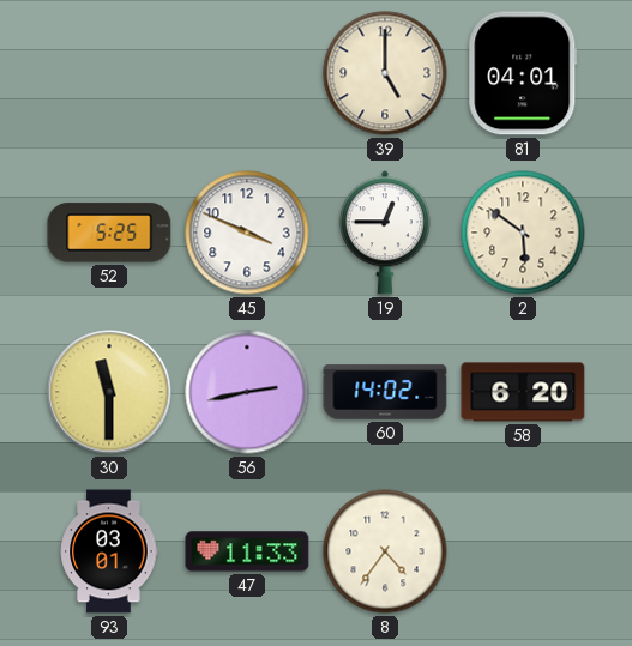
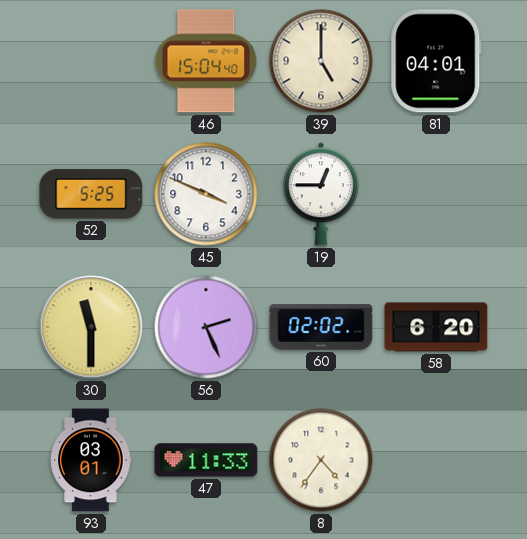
46: none -> 15:04 (206, 61)
2: 5:51 -> none (523, 233)
56: 2:43 -> 2:26 (206, 327)
60: 14:02 -> 02:02 (321, 327)
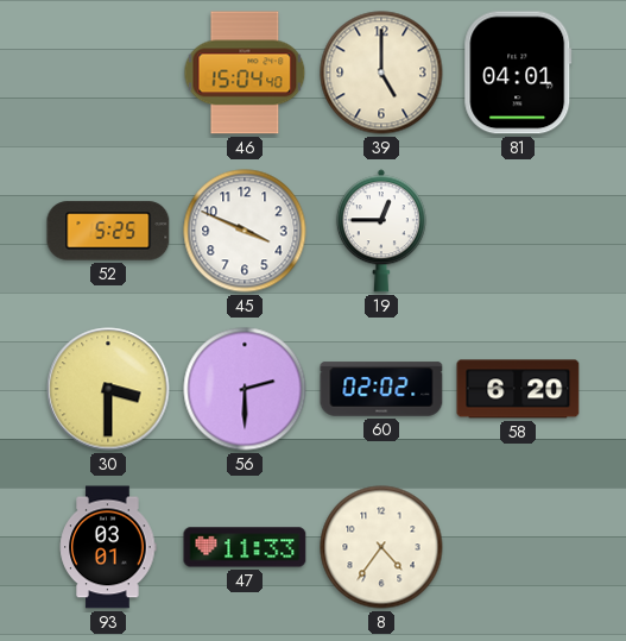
30: 11:30 -> 3:30 (108, 389)
56: 2:26 -> 2:30 (245, 389)
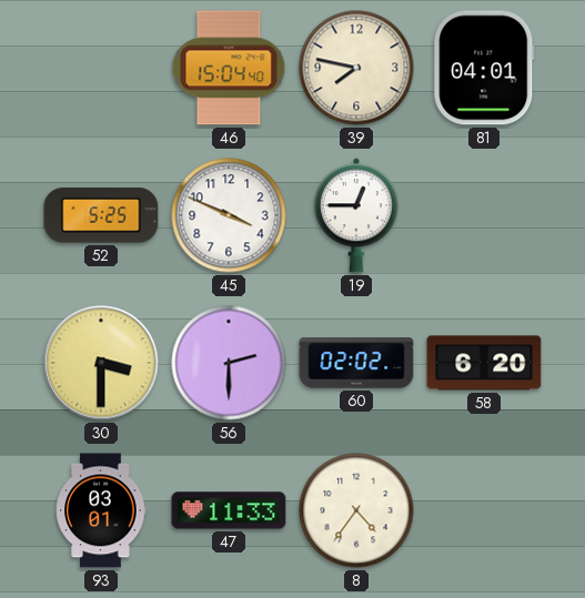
39: 5:00 -> 7:47 (356, 68)
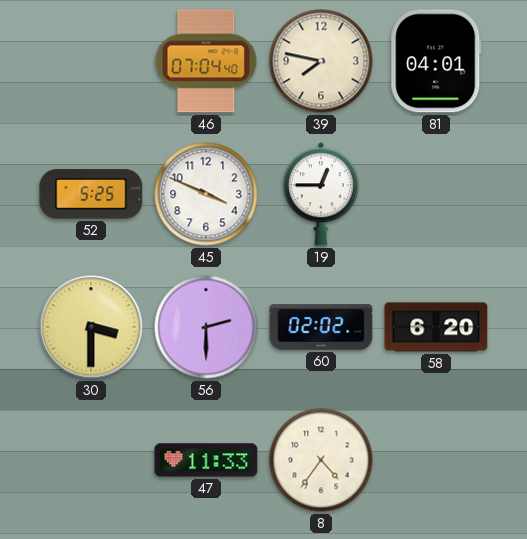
46: 15:04 -> 07:04 (206, 61)
93: 03:01 -> none (101, 510)
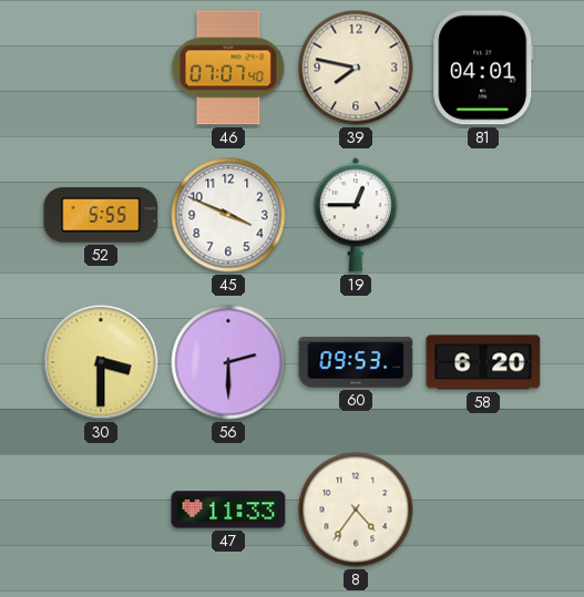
46: 07:04 -> 07:07 (228, 68)
52: 5:25 -> 5:55 (101, 215)
60: 02:02 -> 09:53 (356, 362)
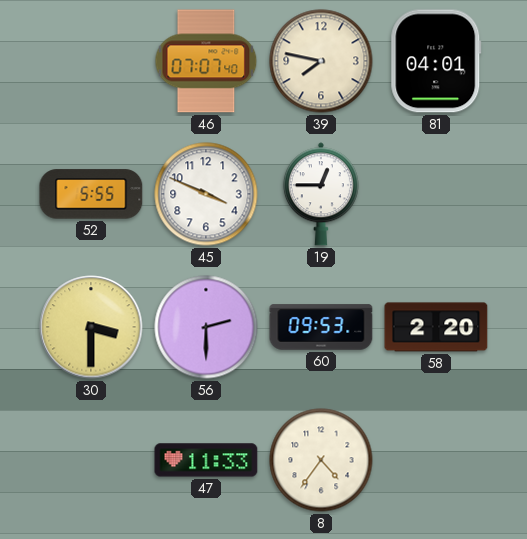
58: 6:20 -> 2:20 (436, 327)
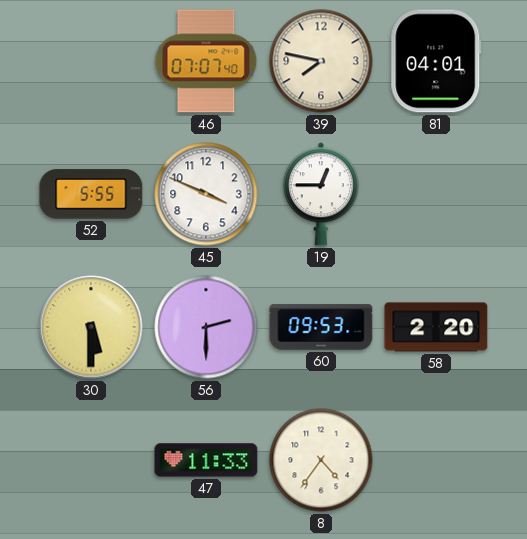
30: 3:30 -> 5:30 (91, 327)
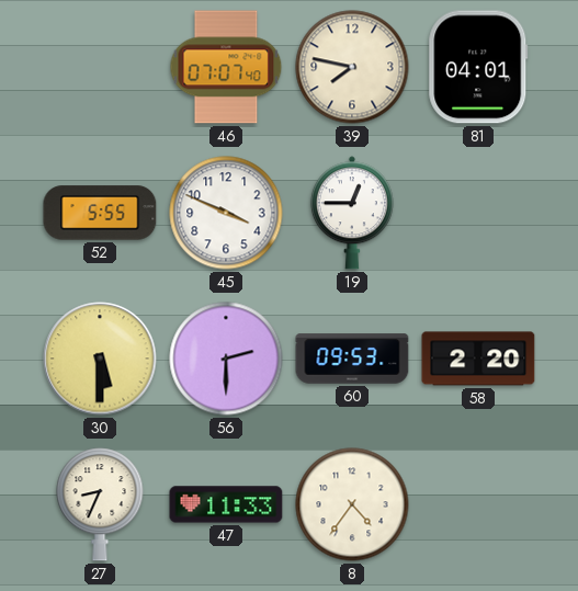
27: none -> 8:34 (100, 504)
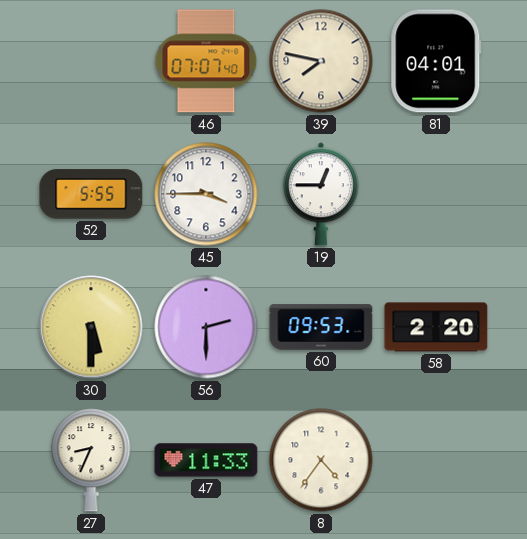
45: 3:49 -> 3:45 (206, 194)
